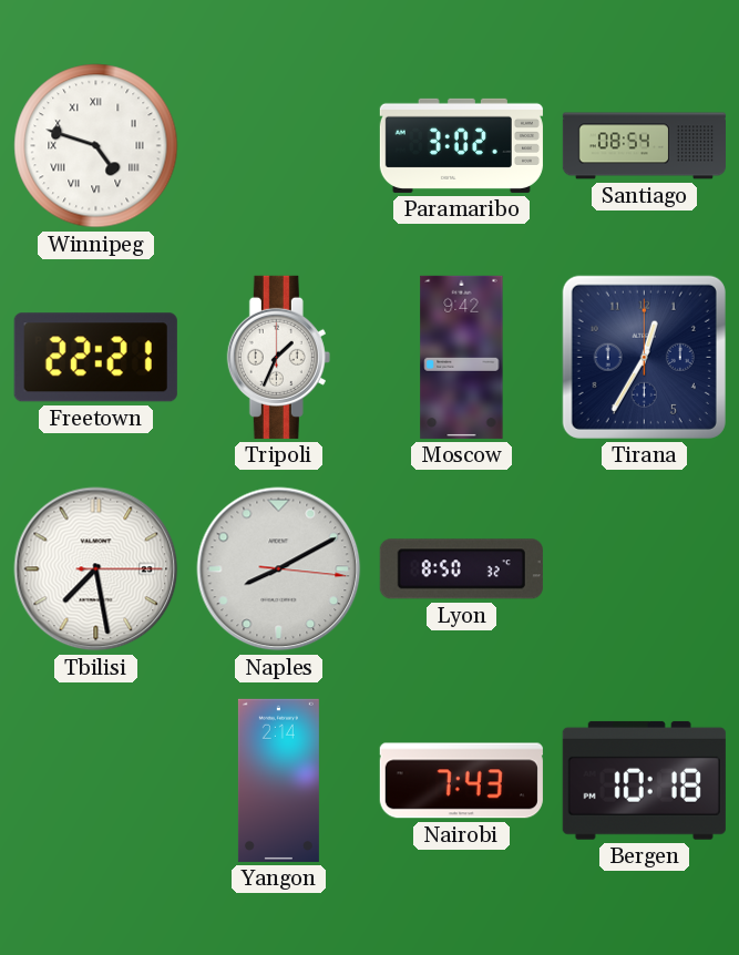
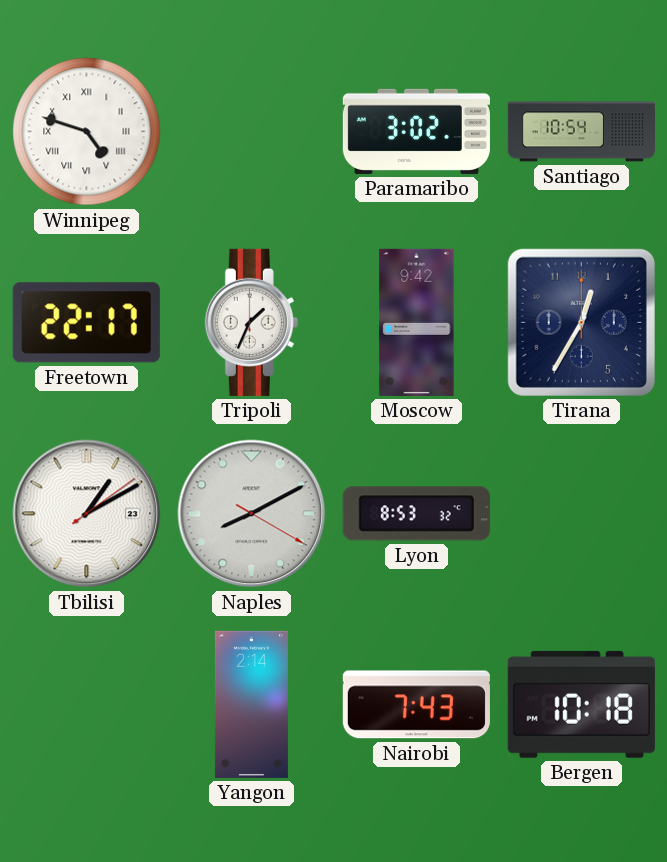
Santiago: 08:54 -> 10:54 (581, 132)
Freetown: 22:21 -> 22:17 (86, 323)
Tbilisi: 7:28 -> 1:10 (87, 514)
Naples: 8:10:16 -> 8:10:20 (252, 514)
Lyon: 8:50 -> 8:53 (416, 514)
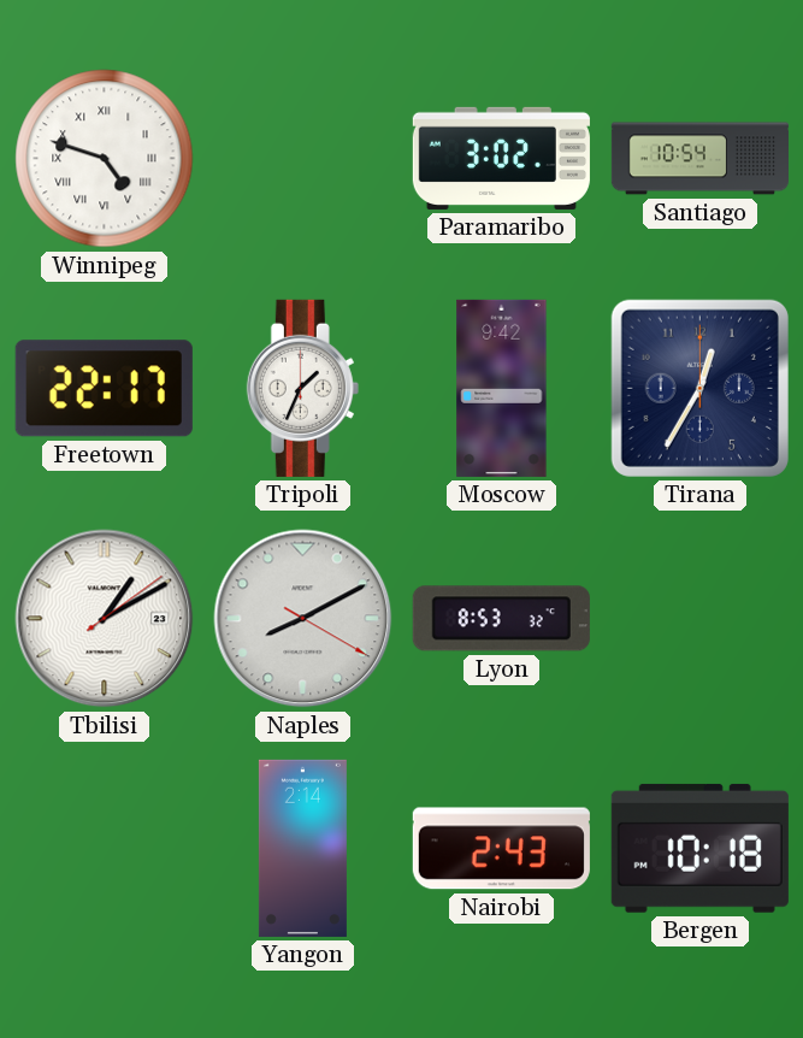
Nairobi: 7:43 -> 2:43 (501, 849)
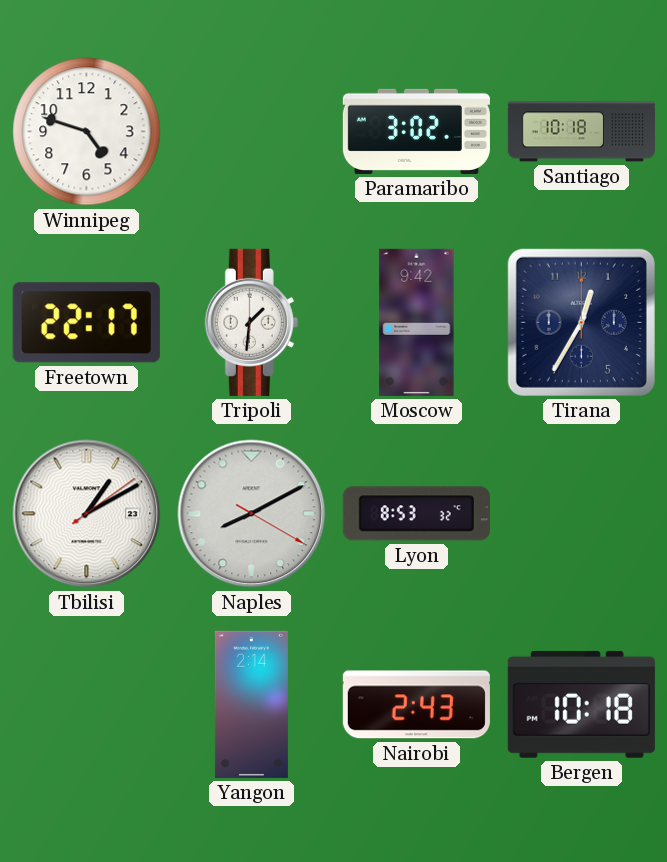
Winnipeg numerals: Roman -> Arabic (87, 132)
Santiago: 10:54 -> 10:18 (581, 132)
Tripoli: 1:34 -> 1:31 (251, 322)
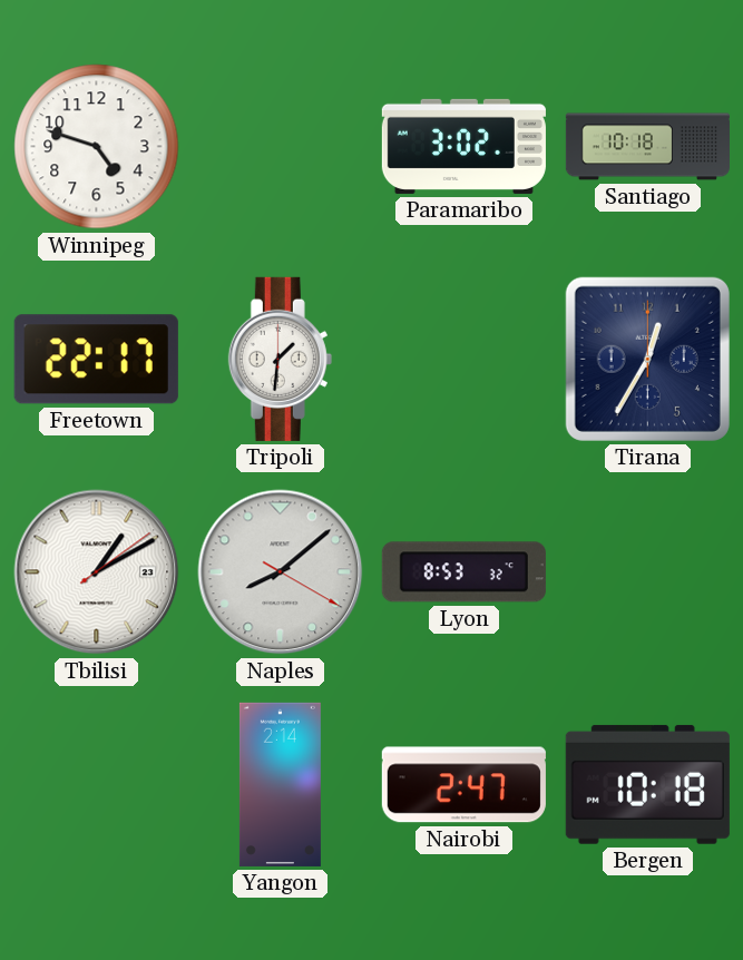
Moscow: 9:42 -> none (417, 322)
Naples: 8:10 -> 8:08 (281, 572)
Nairobi: 2:43 -> 2:47 (463, 785)
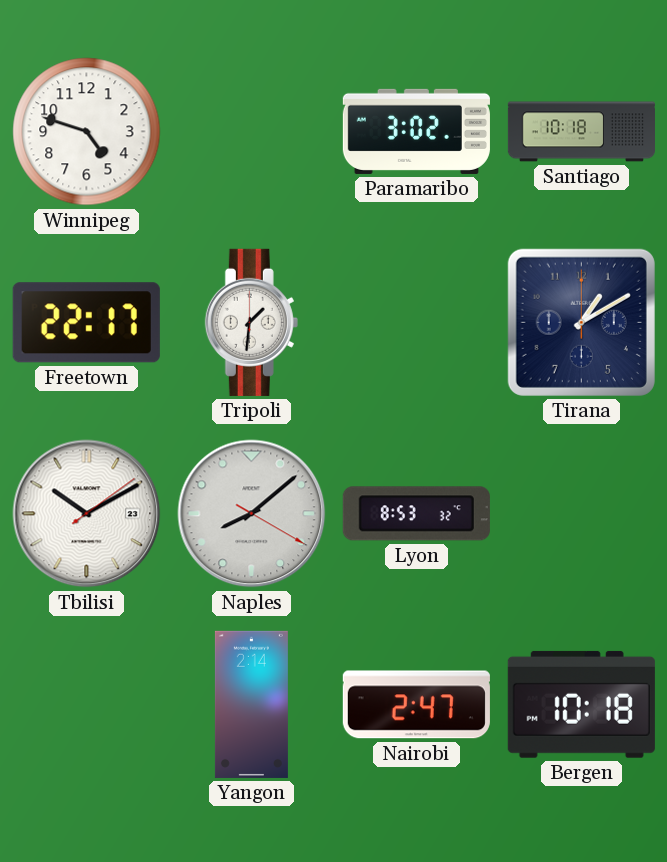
Tirana: 12:35 -> 1:10 (581, 322)
Tbilisi: 1:10 -> 10:10 (87, 514)
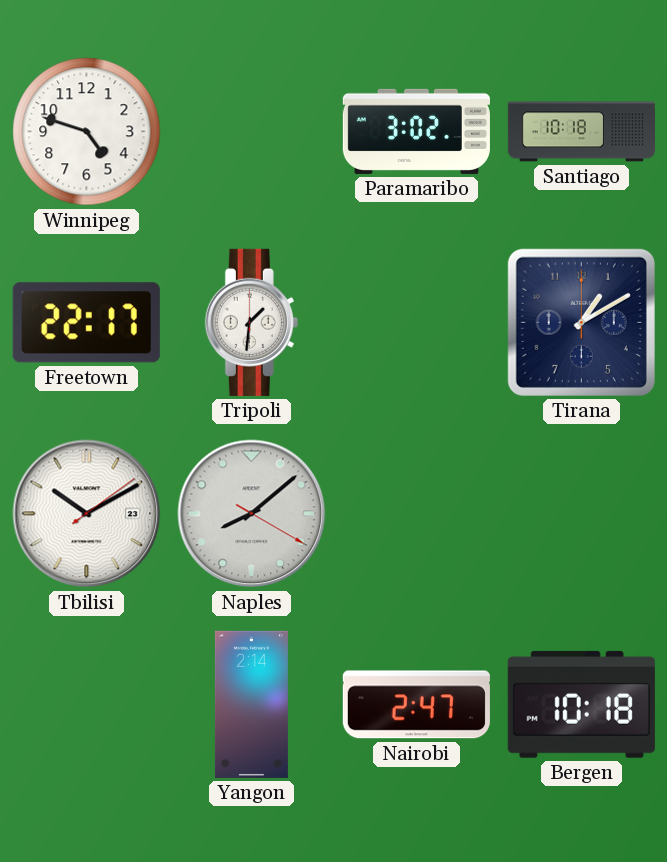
Lyon: 8:53 -> none (416, 514)
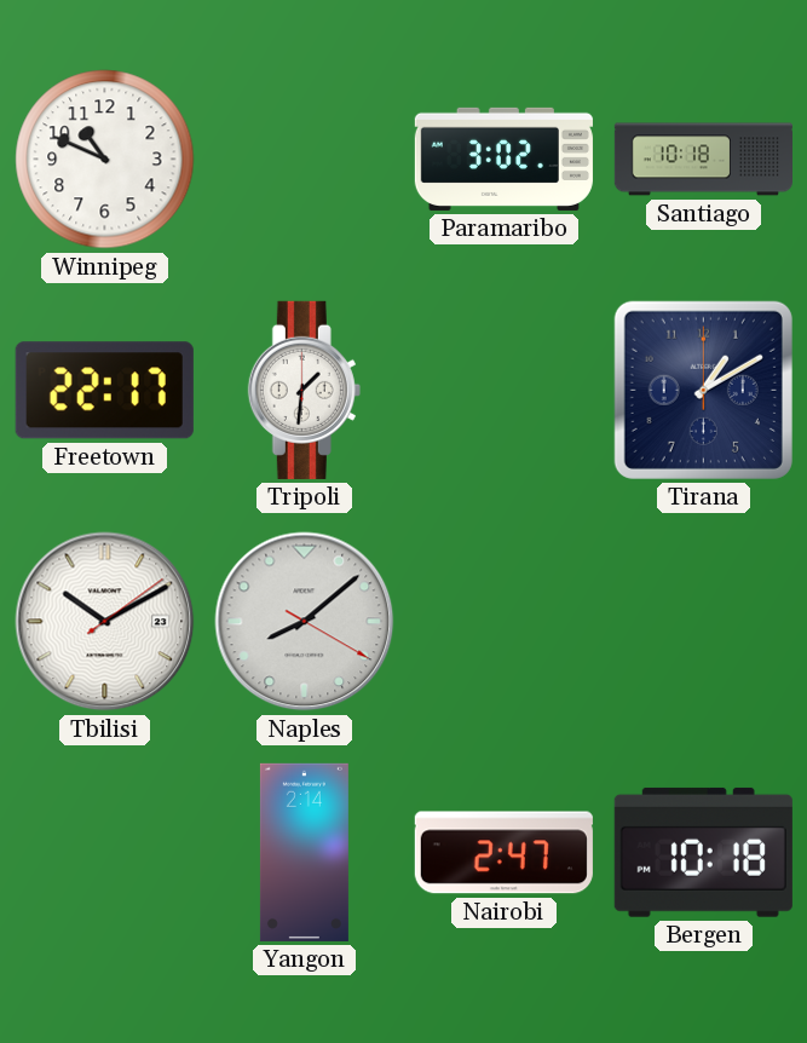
Winnipeg: 4:48 -> 10:49 (105, 160)
